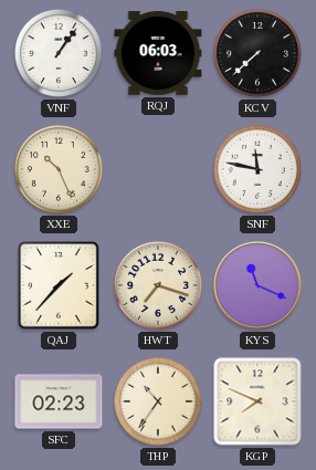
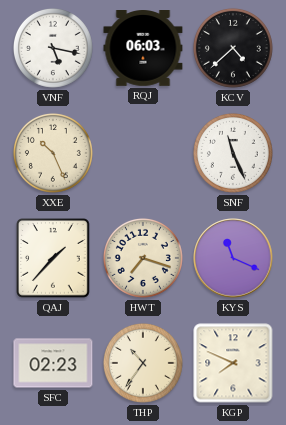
VNF: 1:06 -> 5:17 (53, 48)
KCV: 7:38 -> 4:38 (233, 48)
SNF: 11:47 -> 11:26 (233, 153)
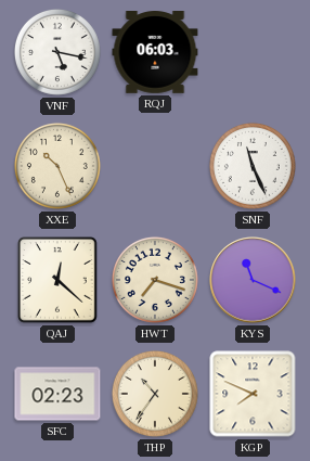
KCV: 4:38 -> none (233, 48)
QAJ: 1:37 -> 12:22 (57, 280)
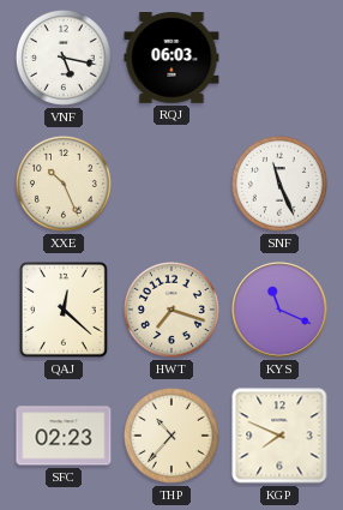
THP: 10:36 -> 10:37 (171, 436)
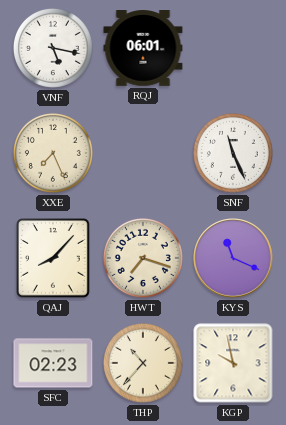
RQJ: 06:03 -> 06:01 (143, 49)
XXE: 10:26 -> 7:26 (53, 153)
QAJ: 12:22 -> 8:07 (53, 258)
KGP: 7:49 -> 9:58 (233, 363)
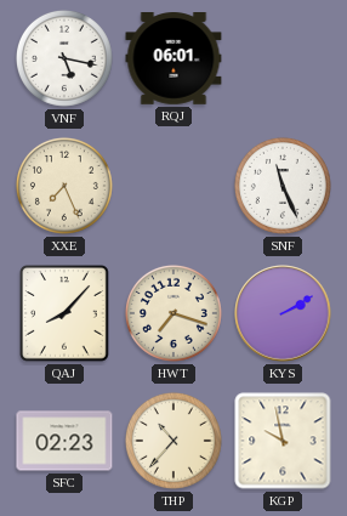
KYS: 11:19 -> 2:10 (283, 313)
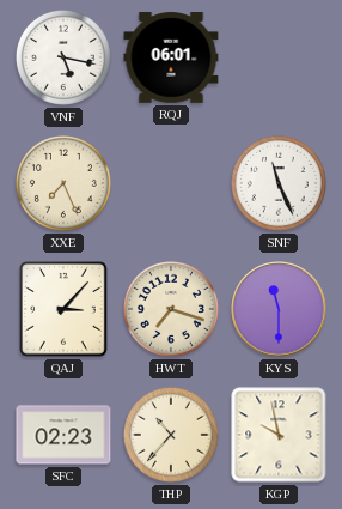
QAJ: 8:07 -> 3:07 (63, 309)
KYS: 2:10 -> 11:30 (279, 309)
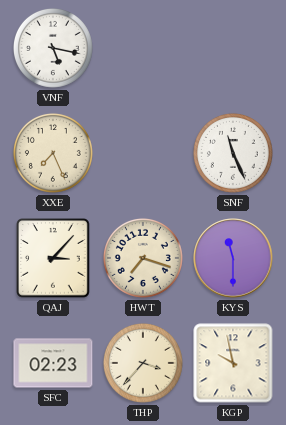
RQJ: 06:01 -> none (171, 59)
THP: 10:37 -> 3:37 (143, 363)
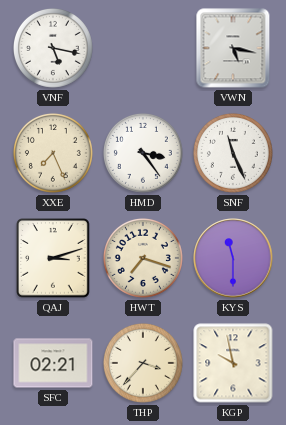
VWN: none -> 5:17 (233, 48)
HMD: none -> 3:24 (143, 153)
QAJ: 3:07 -> 3:12 (53, 258)
SFC: 02:23 -> 02:21 (53, 363)
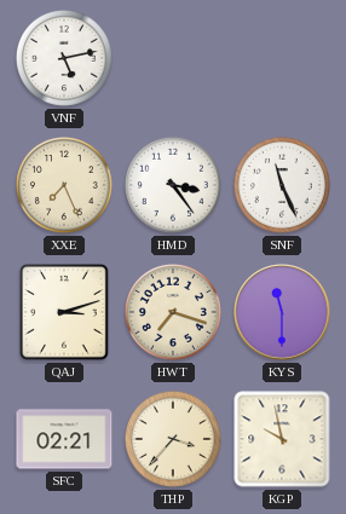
VNF: 5:17 -> 5:13 (64, 58)
VWN: 5:17 -> none (233, 48)
